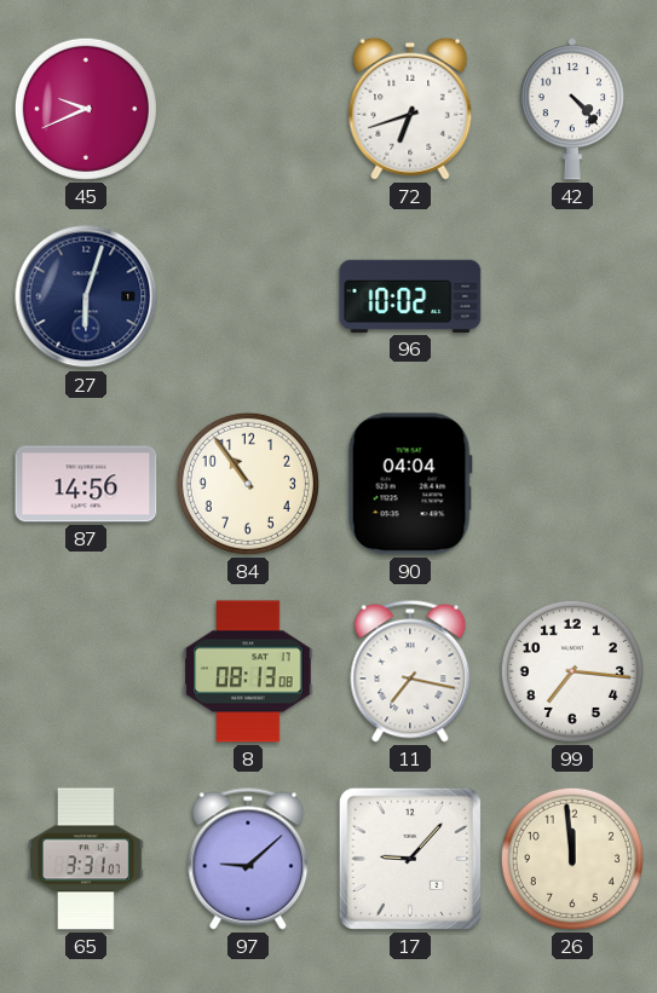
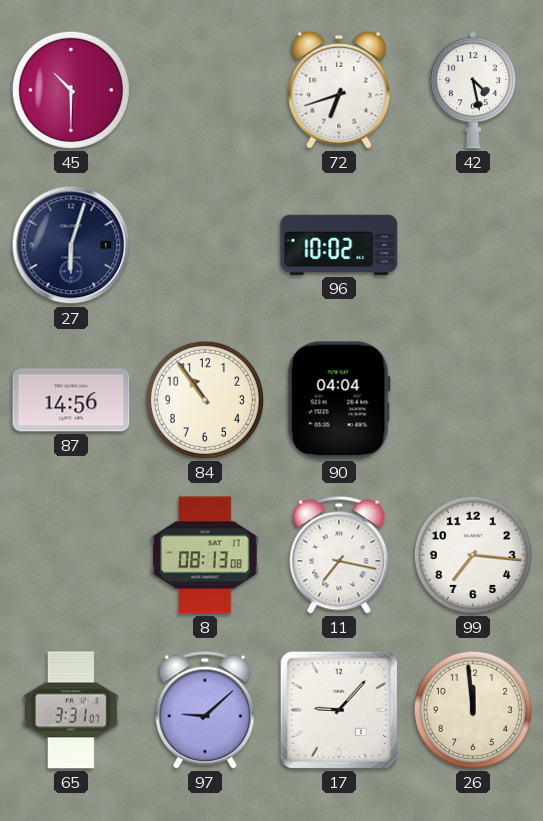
45: 9:41 -> 10:30 (71, 90)
42: 4:23 -> 4:28 (473, 90)
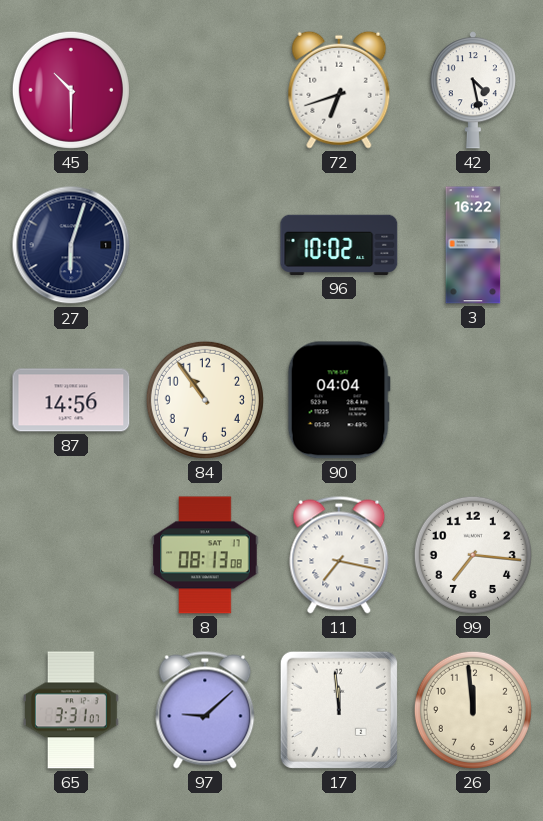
3: none -> 16:22 (473, 245)
17: 9:07 -> 11:59 (339, 710)
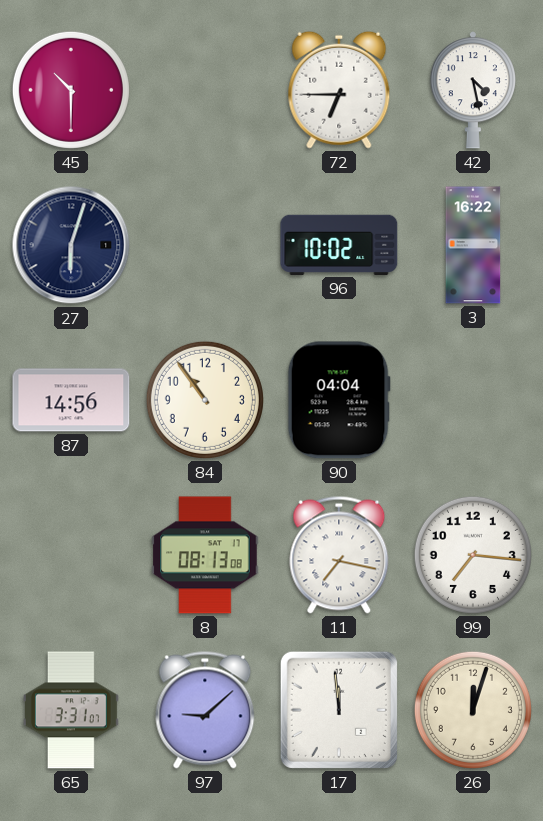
72: 6:42 -> 6:45 (339, 90)
26: 11:59 -> 12:03 (473, 710)
